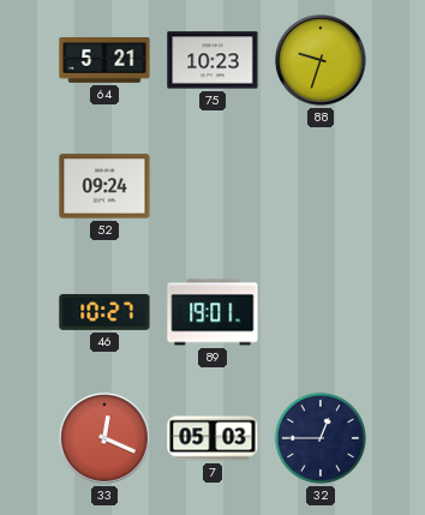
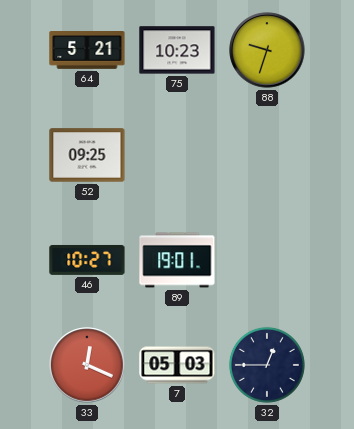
52: 09:24 -> 09:25 (87, 155)
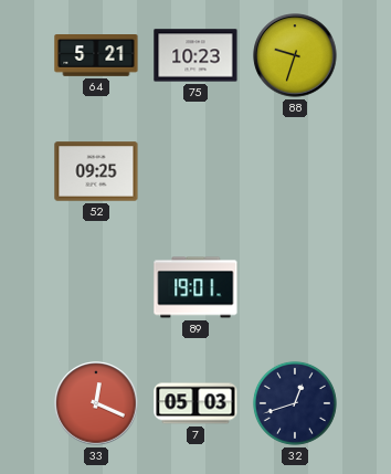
46: 10:27 -> none (87, 260)
32: 12:45 -> 12:42 (295, 403)
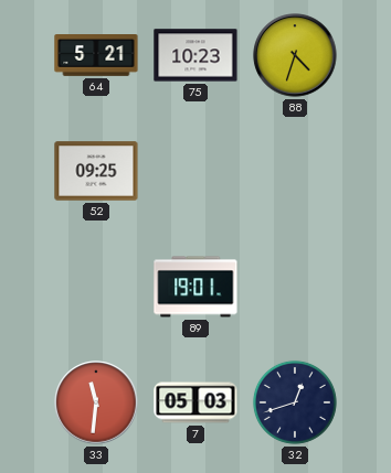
88: 9:33 -> 4:33 (295, 55)
33: 12:19 -> 11:31 (96, 402)
